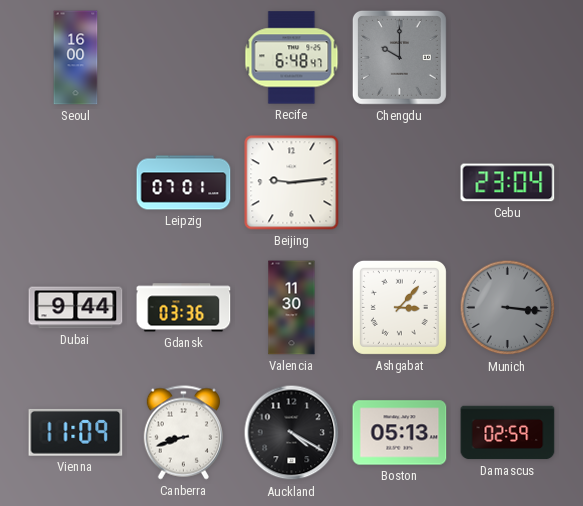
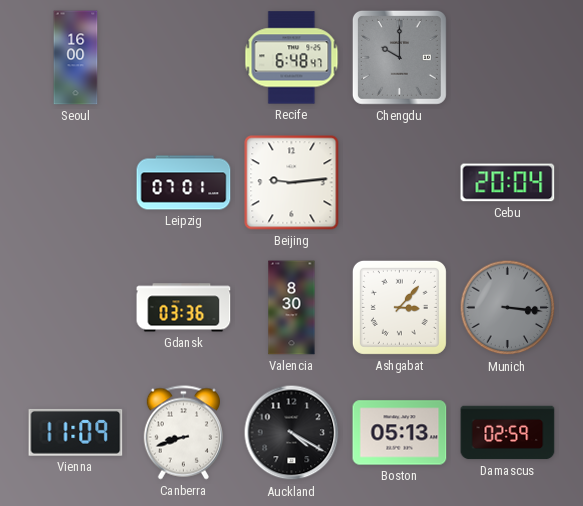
Cebu: 23:04 -> 20:04 (508, 183)
Dubai: 9:44 -> none (76, 308)
Valencia: 11:30 -> 8:30 (292, 308)
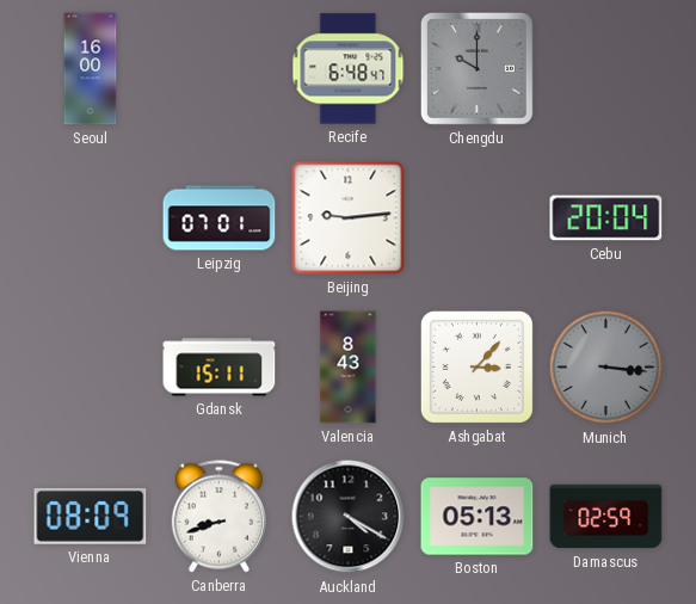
Gdansk: 03:36 -> 15:11 (220, 368)
Valencia: 8:30 -> 8:43 (349, 368)
Vienna: 11:09 -> 08:09 (91, 516)
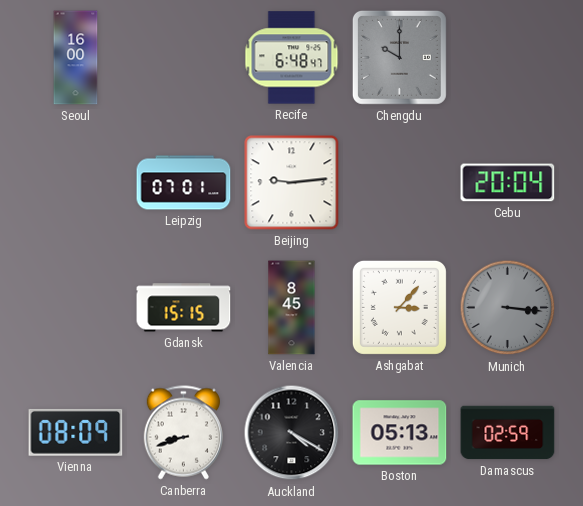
Gdansk: 15:11 -> 15:15 (184, 308)
Valencia: 8:43 -> 8:45 (292, 308)
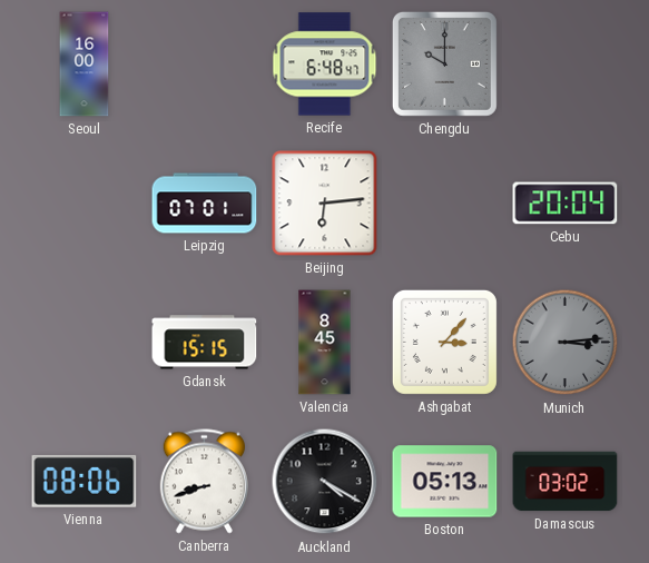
Beijing: 9:14 -> 6:14 (325, 204)
Munich: 3:16 -> 3:14 (566, 343)
Vienna: 08:09 -> 08:06 (85, 481)
Damascus: 02:59 -> 03:02 (566, 482)
